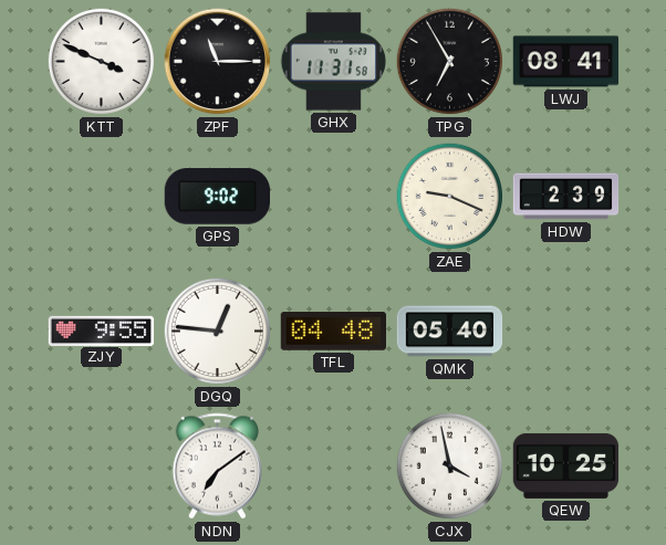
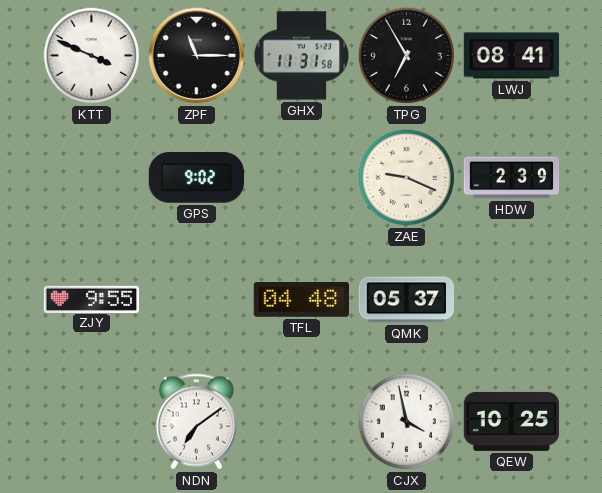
DGQ: 12:46 -> none (217, 331)
QMK: 05:40 -> 05:37 (407, 300)
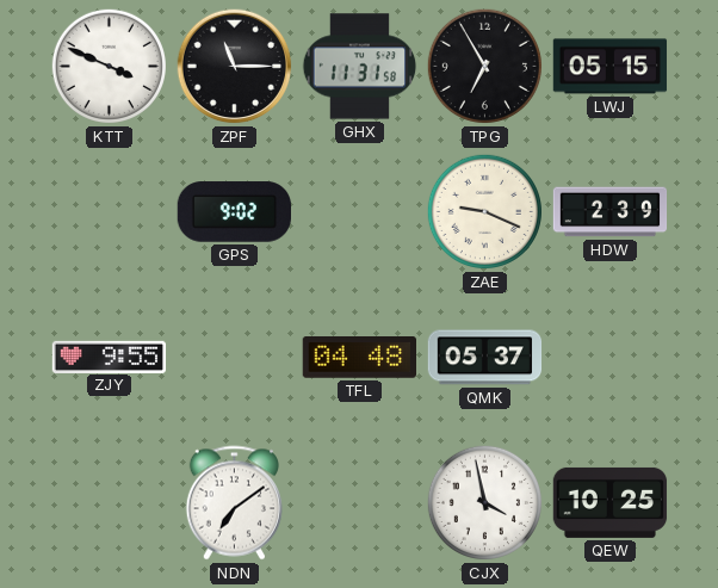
LWJ: 08:41 -> 05:15 (611, 67)
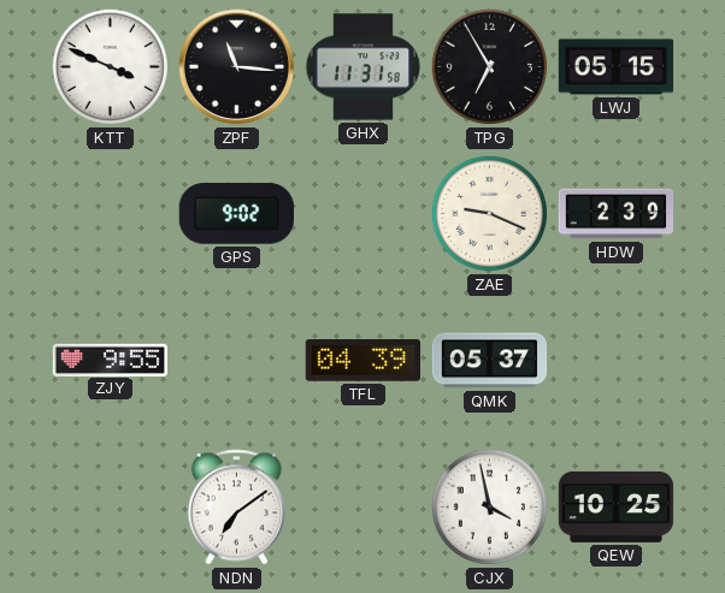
ZPF: 11:15 -> 11:16 (237, 67)
TFL: 04:48 -> 04:39 (362, 361)
